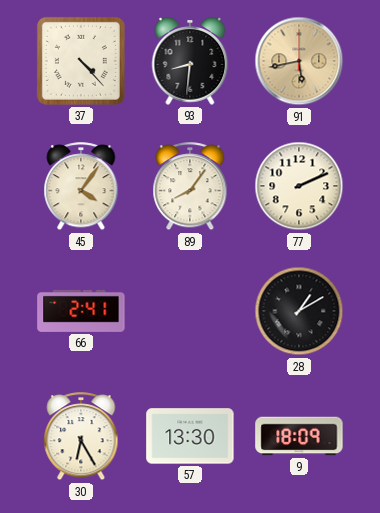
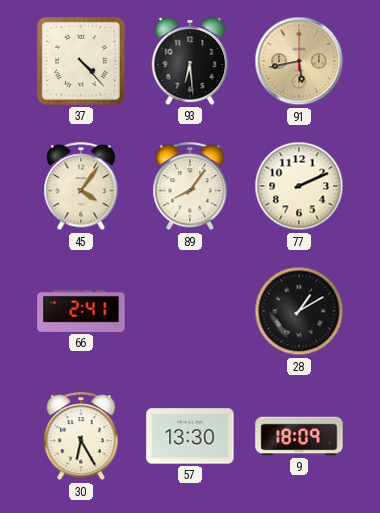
93: 8:31 -> 6:29 (190, 61)
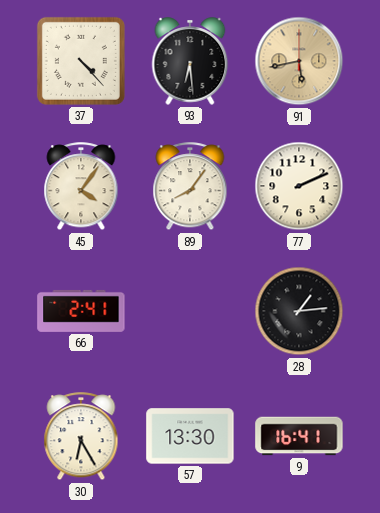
28: 1:10 -> 1:14 (299, 311)
9: 18:09 -> 16:41 (299, 436)
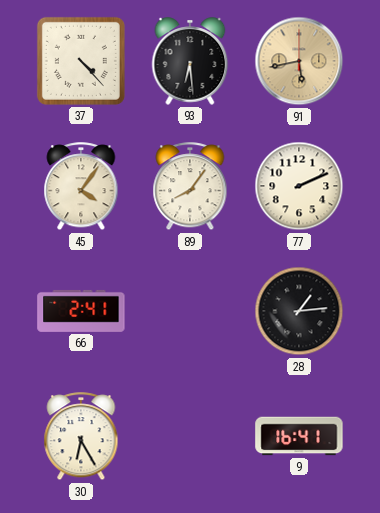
57: 13:30 -> none (190, 436)
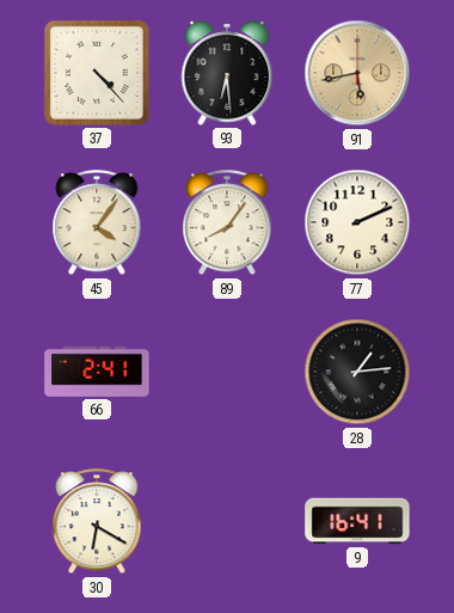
30: 6:25 -> 6:20 (97, 522)
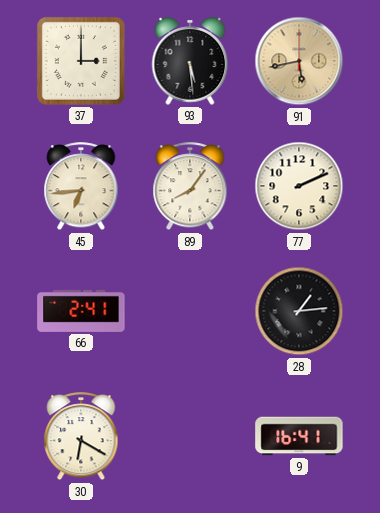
37: 4:23 -> 3:00 (81, 61)
93: 6:29 -> 5:29 (190, 61)
45: 4:06 -> 6:44 (81, 187)
